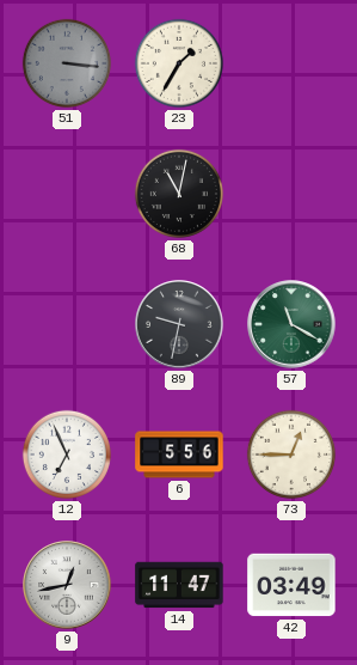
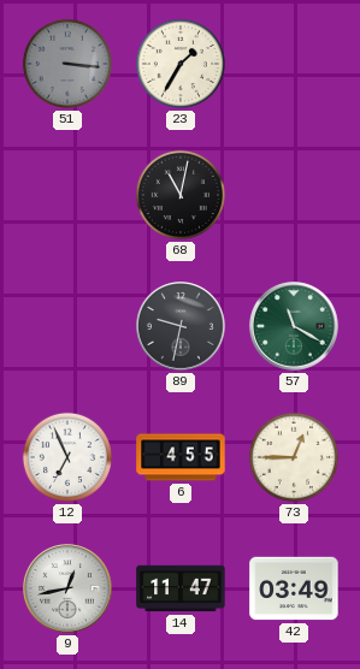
6: 5:56 -> 4:55 (181, 457)
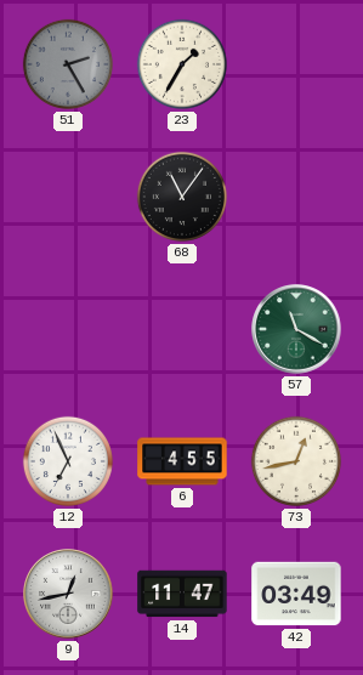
51: 3:16 -> 2:25 (68, 64)
68: 11:02 -> 11:06 (182, 197)
89: 9:32 -> none (181, 326)
73: 12:45 -> 12:43 (296, 461)
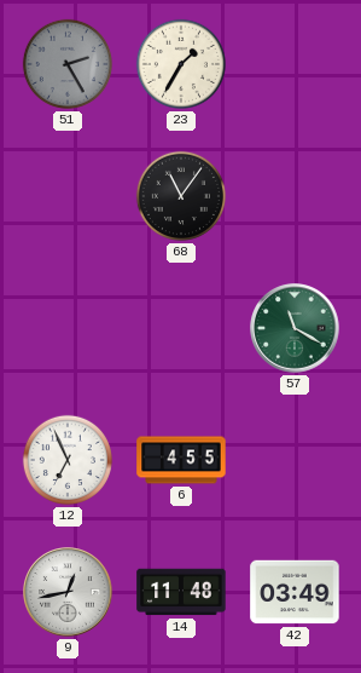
73: 12:43 -> none (296, 461)
14: 11:47 -> 11:48 (181, 592)
